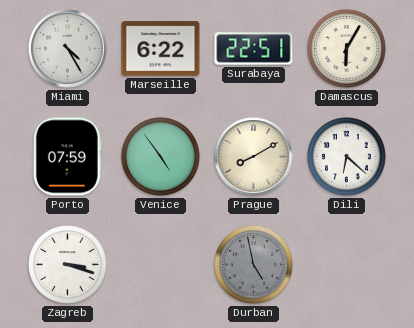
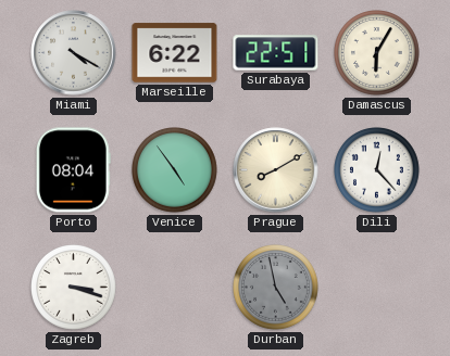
Miami: 4:25 -> 4:20 (74, 53)
Porto: 07:59 -> 08:04 (73, 170)
Dili: 6:22 -> 12:23 (377, 170)
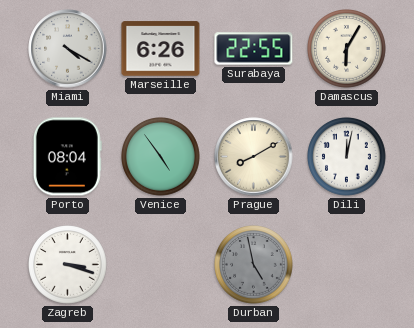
Marseille: 6:22 -> 6:26 (161, 49)
Surabaya: 22:51 -> 22:55 (254, 49)
Dili: 12:23 -> 12:02 (347, 157)
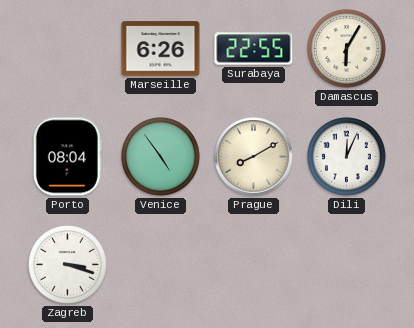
Miami: 4:20 -> none (68, 49)
Dili: 12:02 -> 12:04 (347, 157)
Durban: 4:58 -> none (254, 265)
